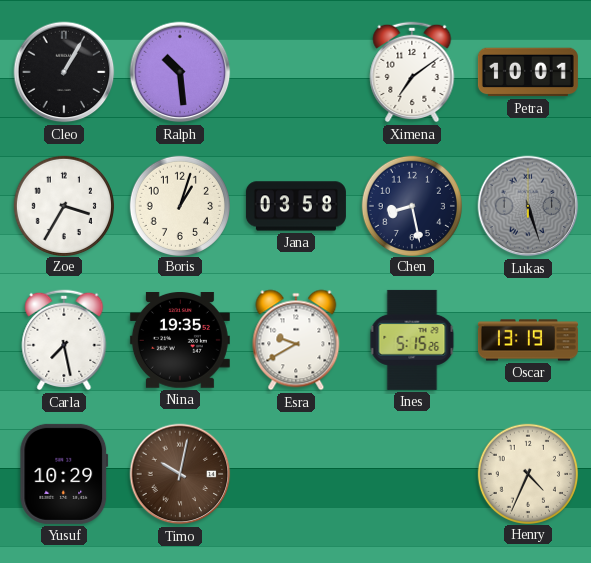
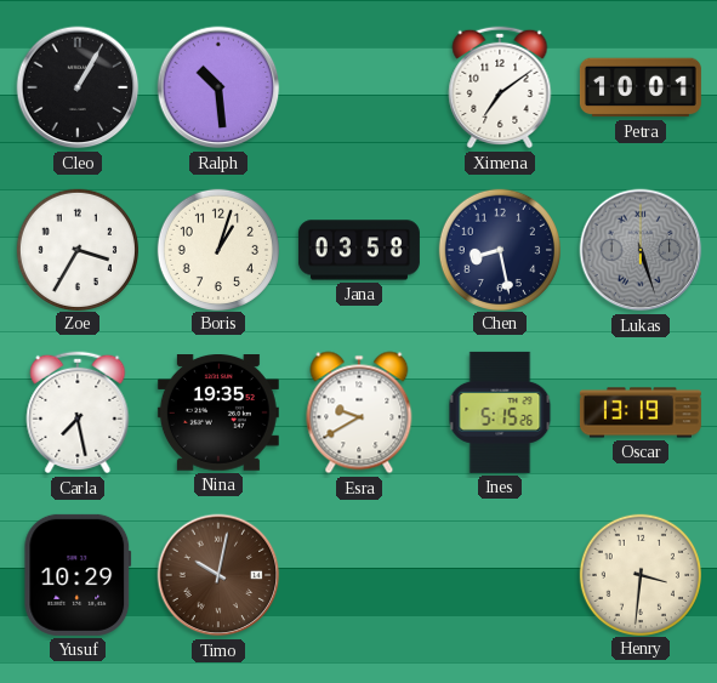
Henry: 4:34 -> 3:31 (639, 574)
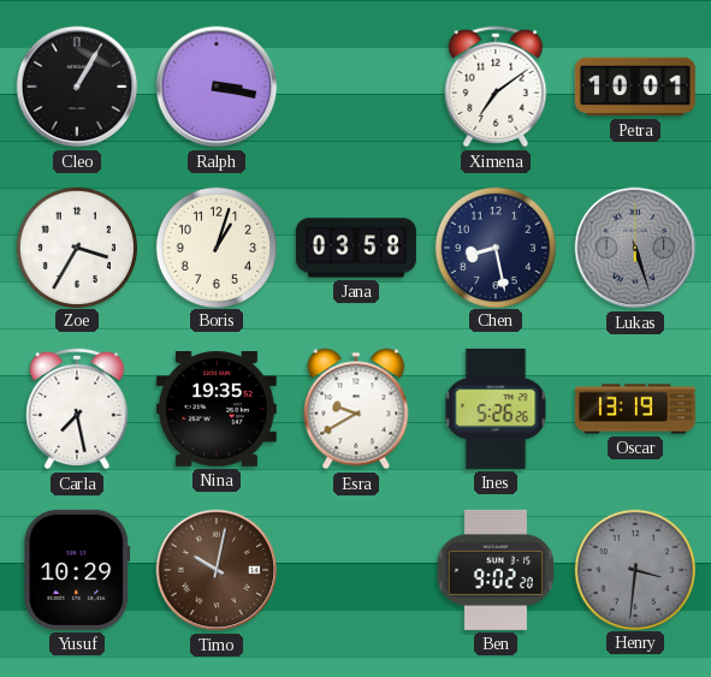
Ralph: 10:29 -> 3:17 (217, 87)
Ines: 5:15 -> 5:26 (496, 409)
Ben: none -> 9:02 (494, 570)
Henry dial: cream -> grey (634, 569)
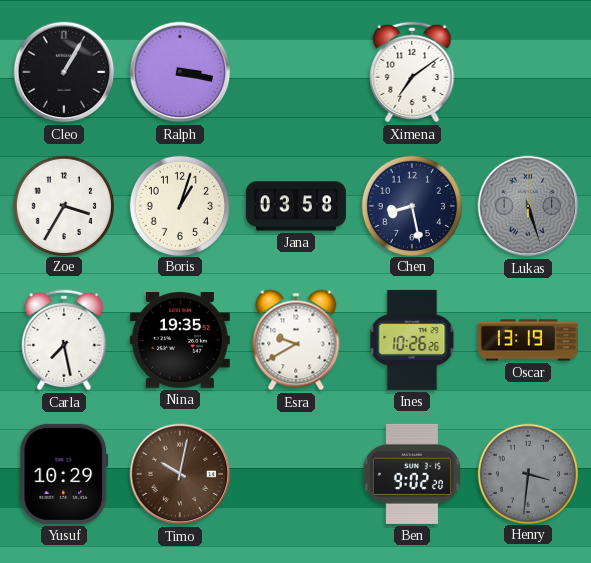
Petra: 10:01 -> none (635, 87)
Ines: 5:26 -> 10:26 (412, 340)
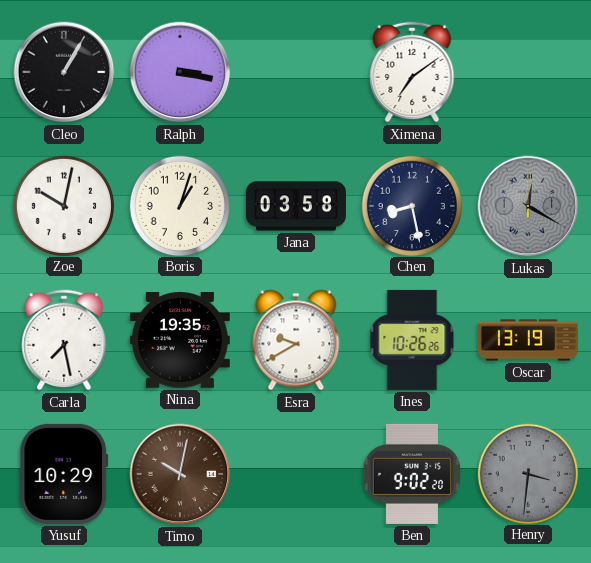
Zoe: 3:35 -> 10:02 (63, 205)
Lukas: 5:27 -> 12:20 (528, 206)
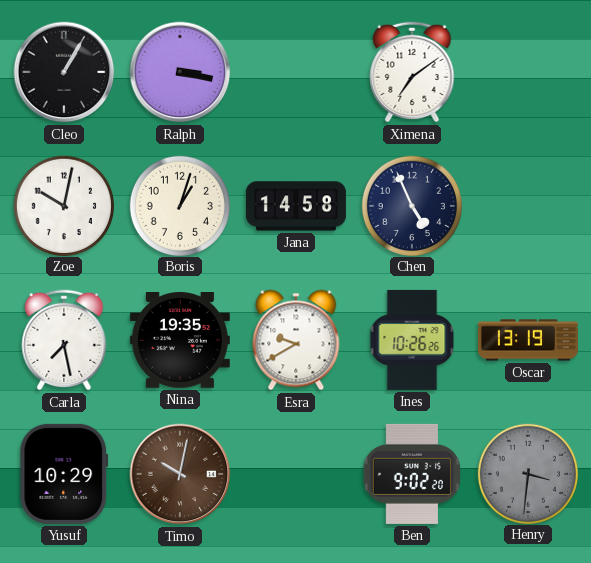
Jana: 03:58 -> 14:58 (296, 206)
Chen: 8:28 -> 4:56 (411, 205)
Lukas: 12:20 -> none (528, 206)
